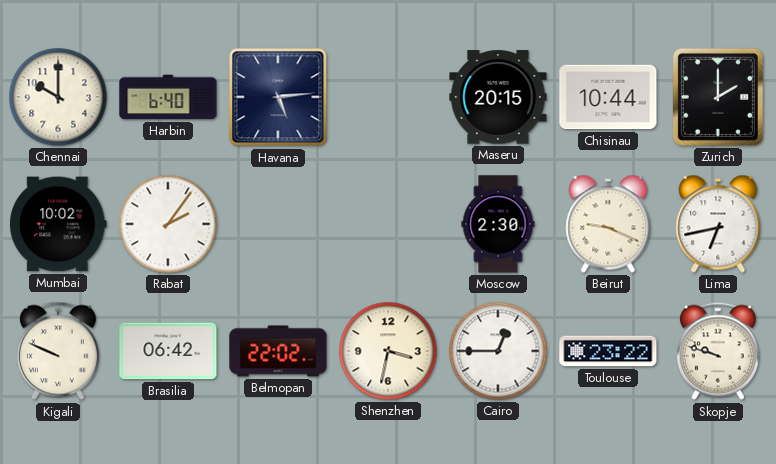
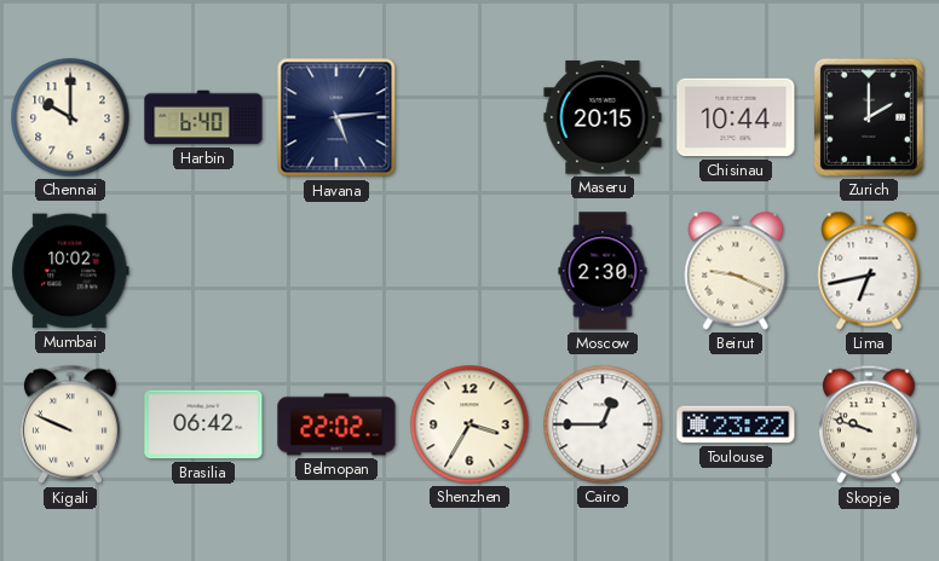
Rabat: 2:06 -> none (168, 224)
Shenzhen: 3:32 -> 3:35 (469, 424)
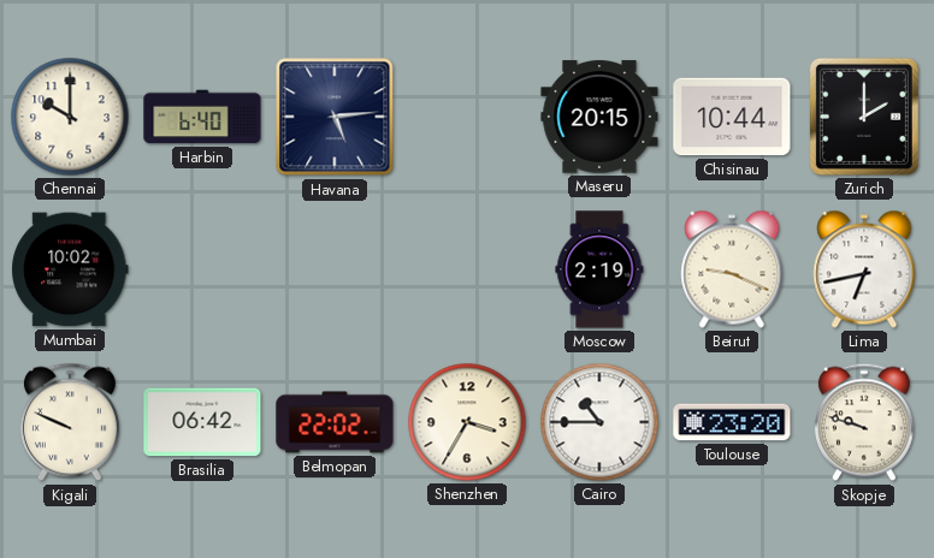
Moscow: 2:30 -> 2:19 (599, 269)
Cairo: 12:45 -> 10:45 (599, 422)
Toulouse: 23:22 -> 23:20 (732, 422)
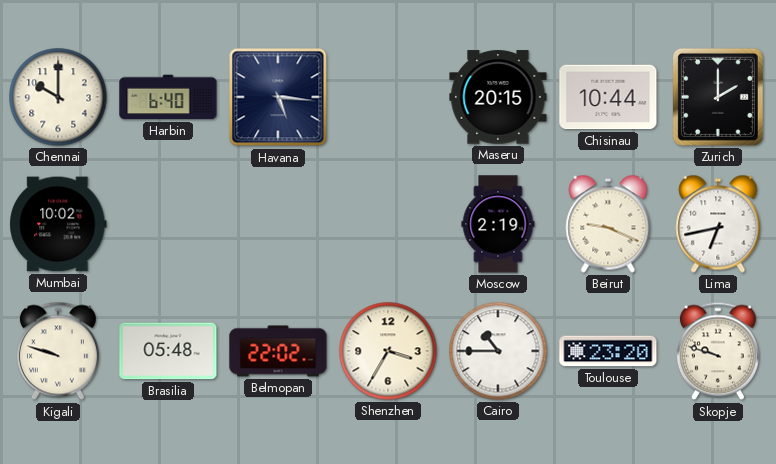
Havana: 5:14 -> 5:16 (278, 97)
Kigali: 9:49 -> 9:48 (58, 351)
Brasilia: 06:42 -> 05:48 (168, 351)
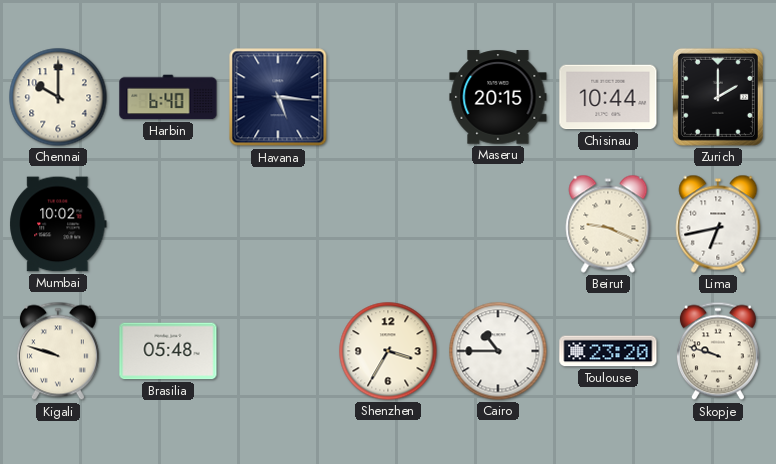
Moscow: 2:19 -> none (498, 224)
Belmopan: 22:02 -> none (278, 351)
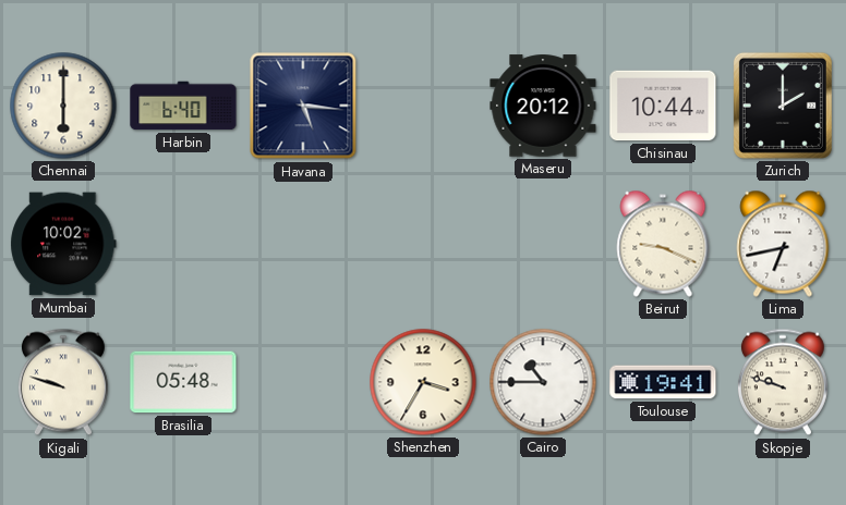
Chennai: 10:00 -> 6:00 (63, 106)
Maseru: 20:15 -> 20:12 (543, 106)
Toulouse: 23:20 -> 19:41 (663, 382)
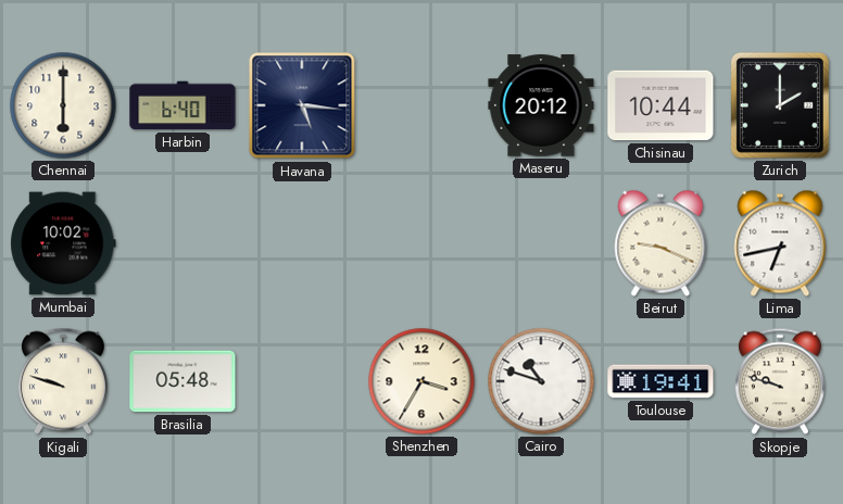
Cairo: 10:45 -> 10:48 (541, 381)
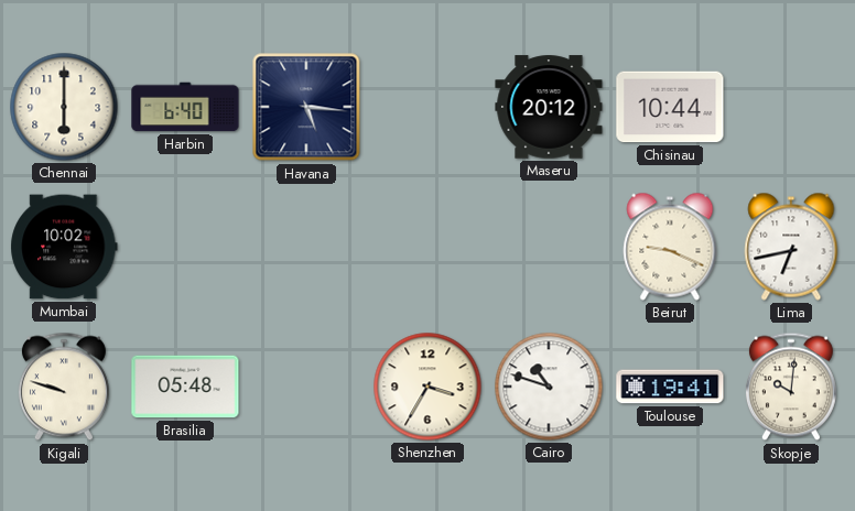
Zurich: 2:00 -> none (780, 105)
Skopje: 9:48 -> 10:01 (791, 387)
